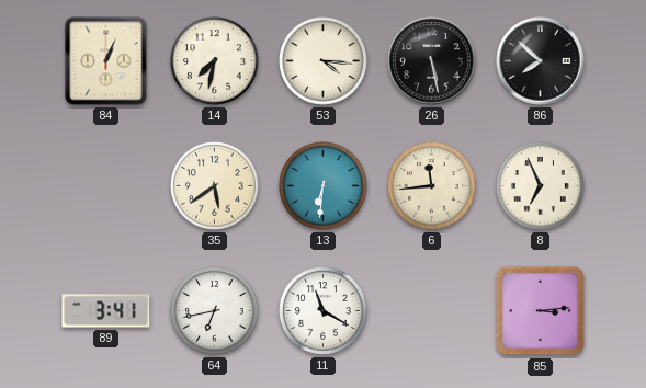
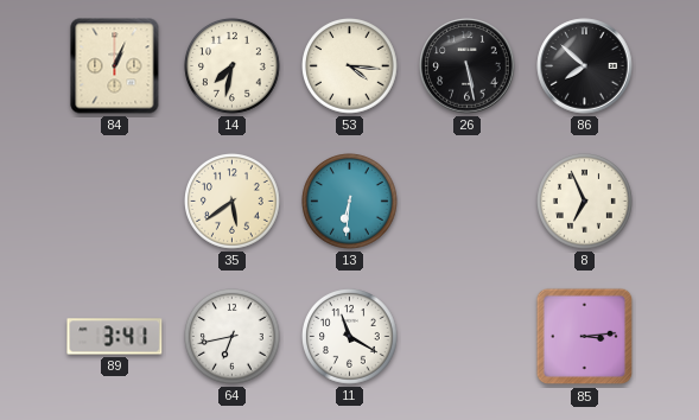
6: 11:44 -> none (432, 186)
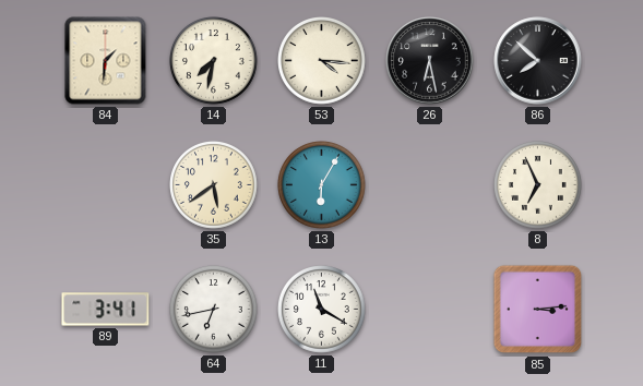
84: 1:04 -> 1:31 (106, 61)
26: 5:28 -> 6:28 (430, 61)
13: 6:31 -> 6:05 (322, 185)
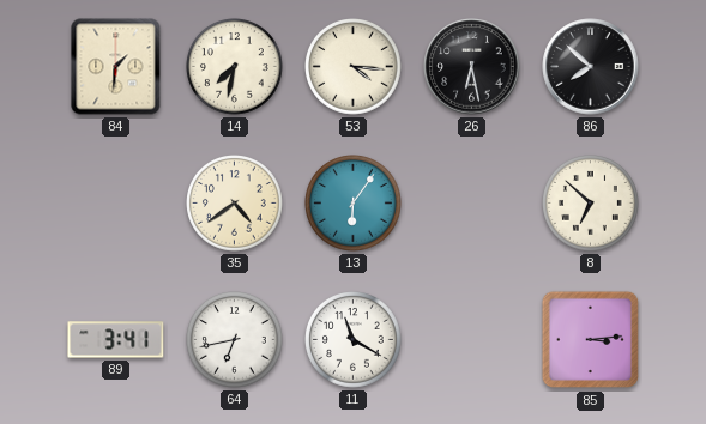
35: 5:39 -> 4:39 (235, 204)
13: 6:05 -> 6:06 (354, 204)
8: 6:56 -> 6:52 (591, 204)
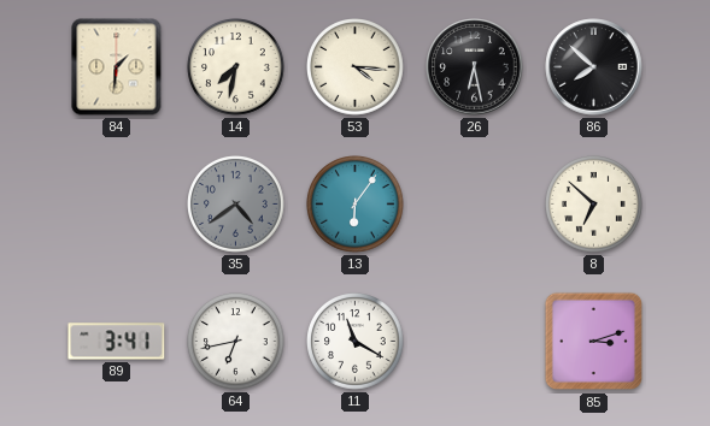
35 dial: cream -> grey (236, 205)
85: 3:14 -> 3:12 (594, 342)
